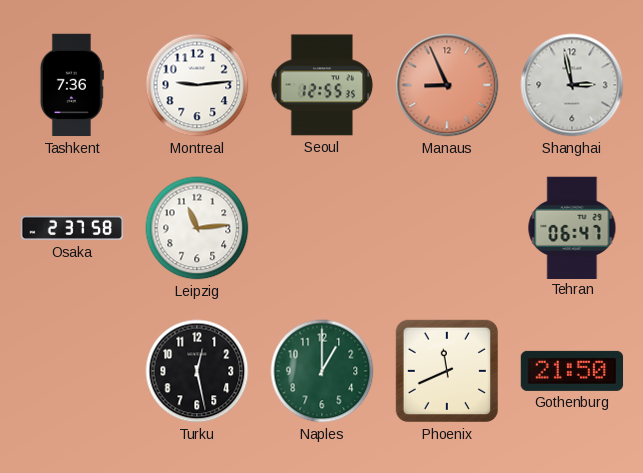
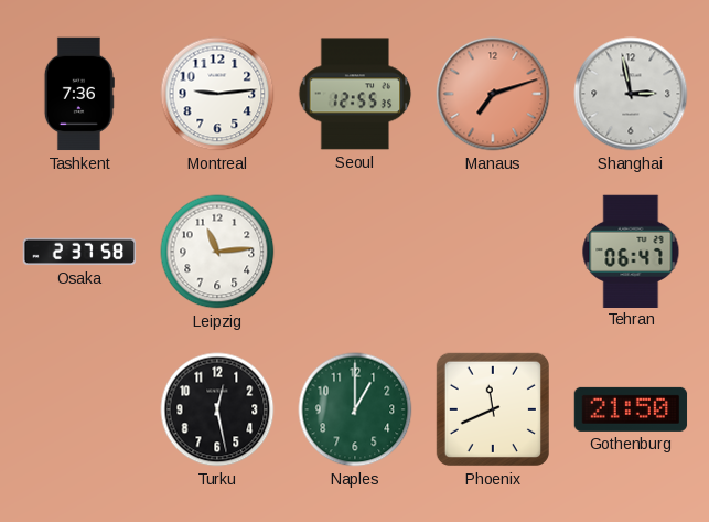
Manaus: 8:56 -> 7:12 (493, 94)
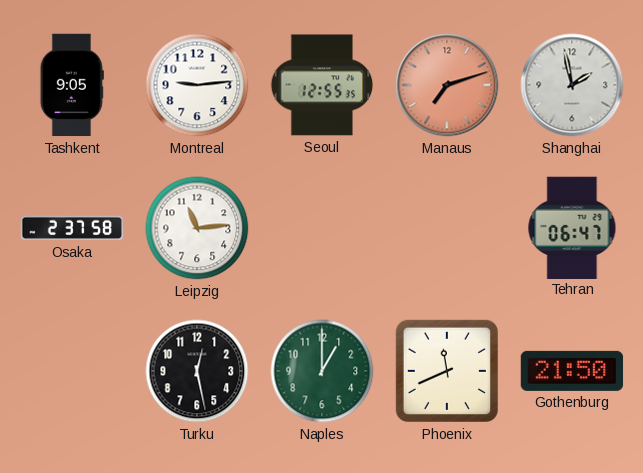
Tashkent: 7:36 -> 9:05 (72, 85)
Shanghai: 2:58 -> 1:58 (572, 85)
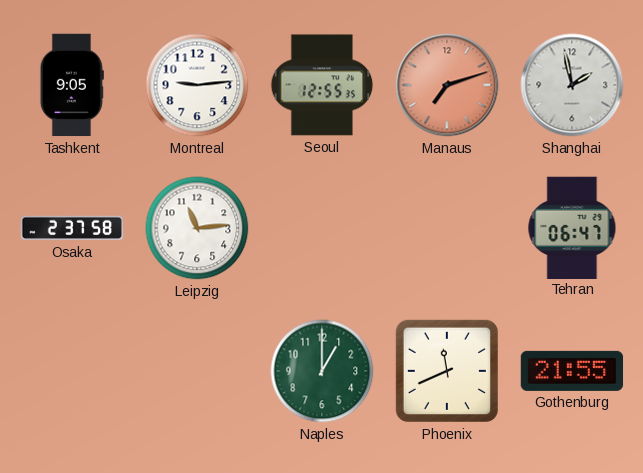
Turku: 12:28 -> none (197, 371)
Gothenburg: 21:50 -> 21:55 (572, 371)
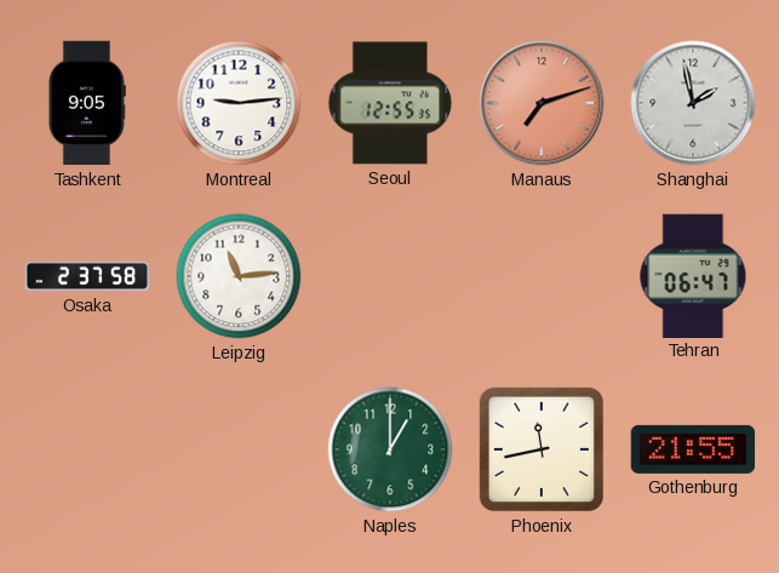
Phoenix: 11:41 -> 11:43 (542, 449)
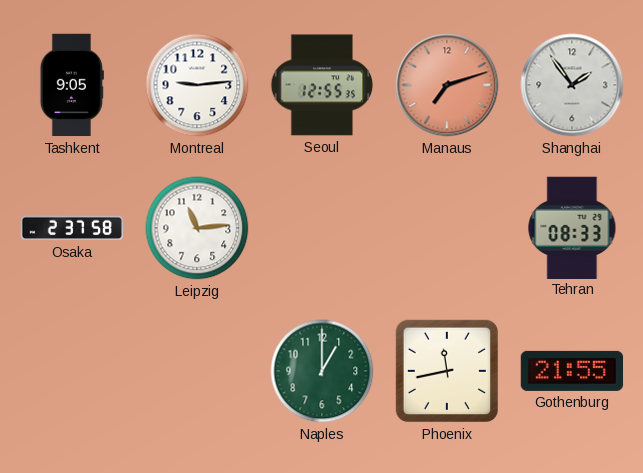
Shanghai: 1:58 -> 1:54 (572, 85)
Tehran: 06:47 -> 08:33 (572, 227)
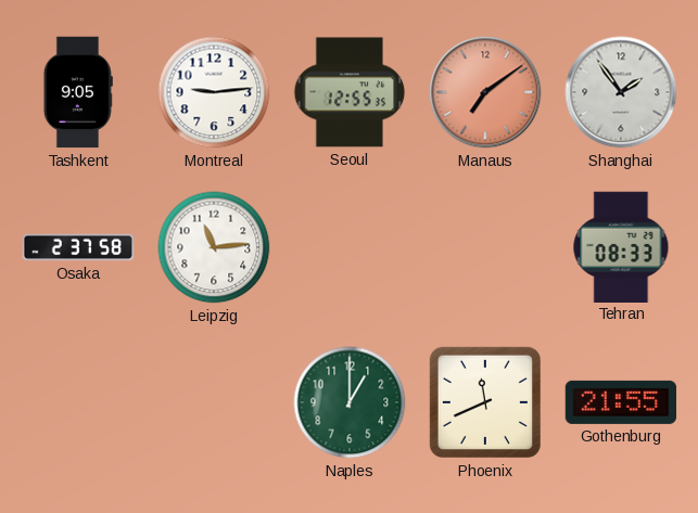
Manaus: 7:12 -> 7:09 (485, 92)
Phoenix: 11:43 -> 11:41 (485, 402)
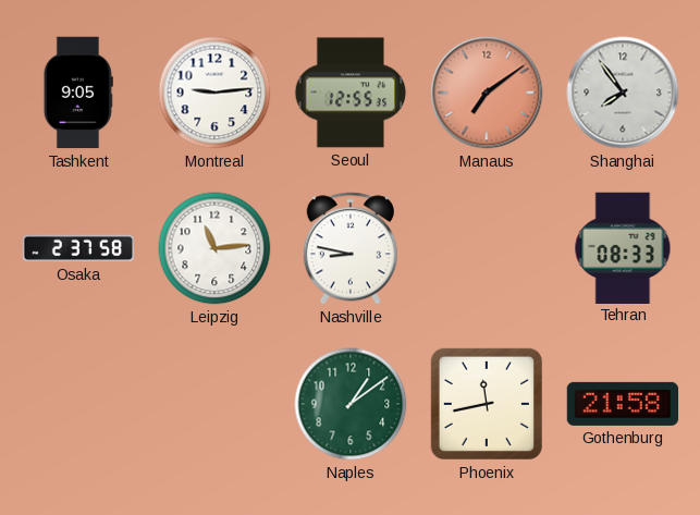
Shanghai: 1:54 -> 7:54 (623, 93)
Nashville: none -> 8:47 (351, 248)
Naples: 1:00 -> 1:09 (351, 404)
Phoenix: 11:41 -> 11:43 (487, 404)
Gothenburg: 21:55 -> 21:58 (623, 404)
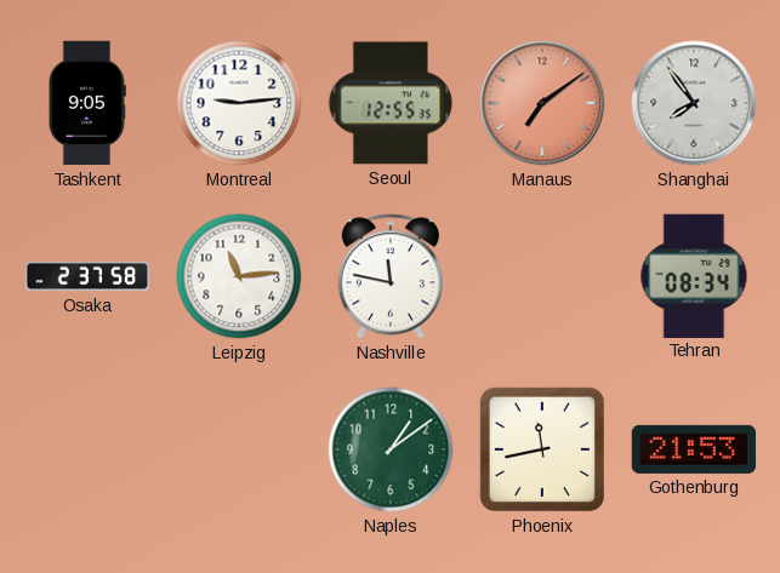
Nashville: 8:47 -> 11:47 (391, 276)
Tehran: 08:33 -> 08:34 (694, 275)
Gothenburg: 21:58 -> 21:53 (694, 449)
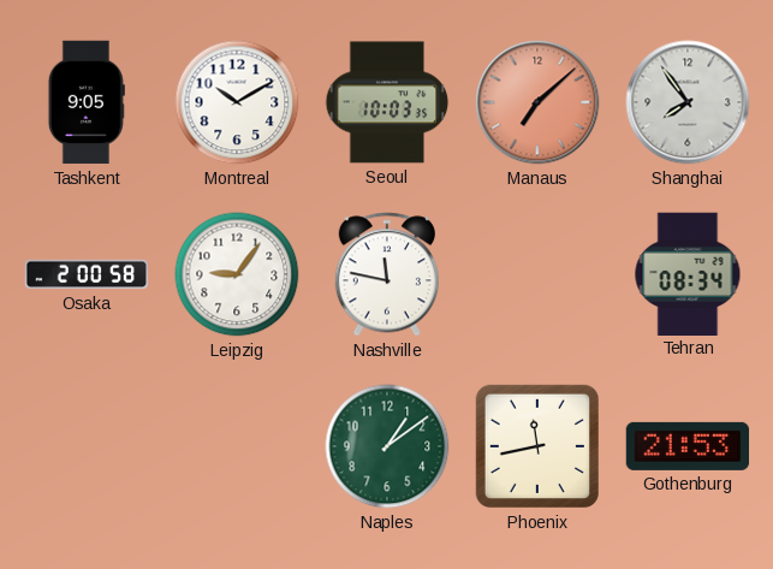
Montreal: 9:14 -> 10:10 (237, 102)
Seoul: 12:55 -> 10:03 (387, 102)
Manaus: 7:09 -> 7:08 (537, 102)
Osaka: 2:37 -> 2:00 (87, 274)
Leipzig: 11:14 -> 9:06 (237, 274)
